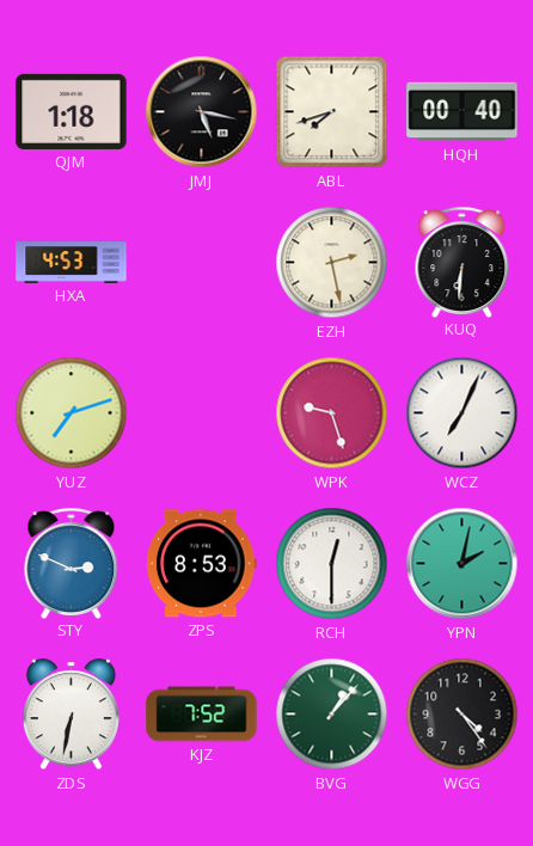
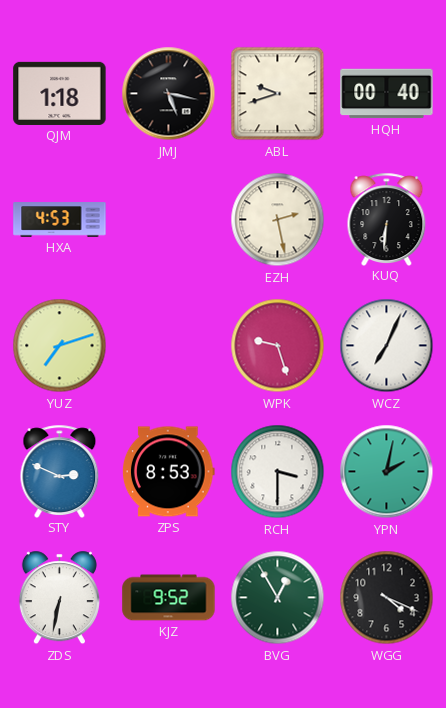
ABL: 7:42 -> 9:42 (278, 94)
RCH: 12:30 -> 3:30 (278, 472)
KJZ: 7:52 -> 9:52 (169, 598)
BVG: 1:07 -> 12:55 (278, 598)
WGG: 4:24 -> 4:19 (387, 598)
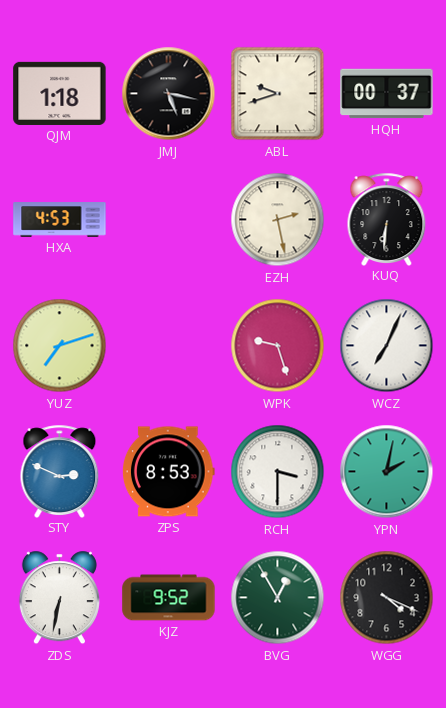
HQH: 00:40 -> 00:37 (387, 94)
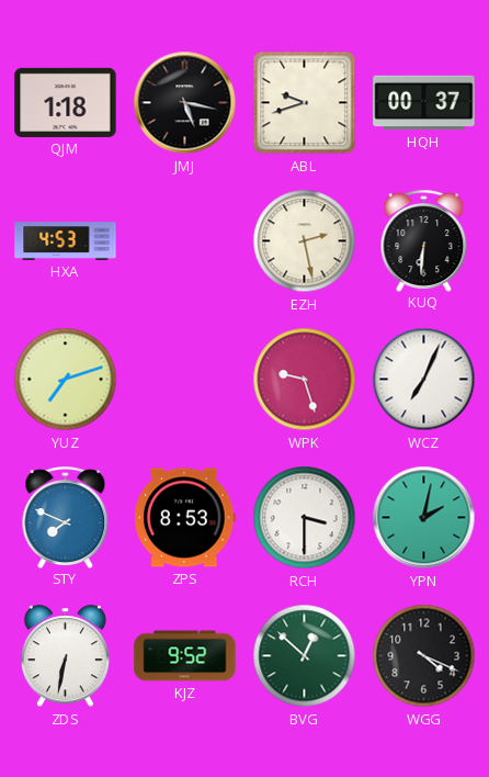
STY: 2:49 -> 7:49 (66, 517)
BVG: 12:55 -> 12:52 (305, 656)
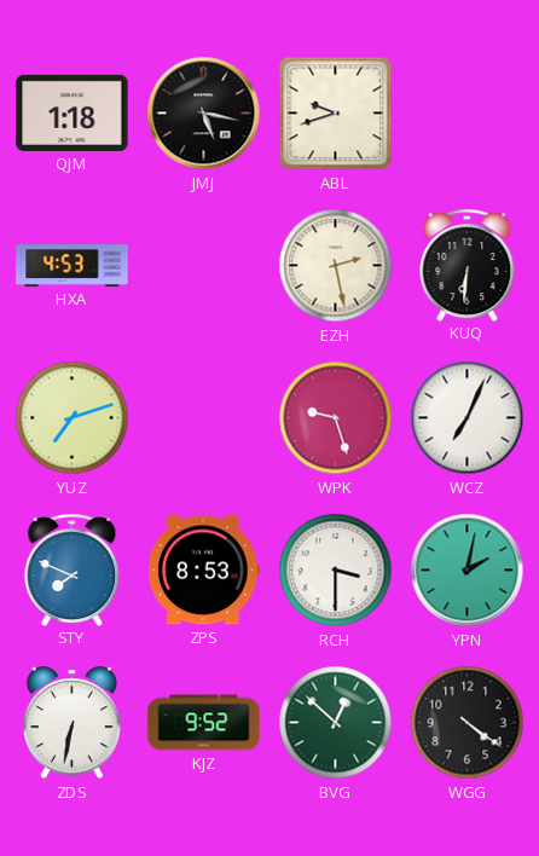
HQH: 00:37 -> none (424, 103)
WGG: 4:19 -> 4:21 (468, 723)
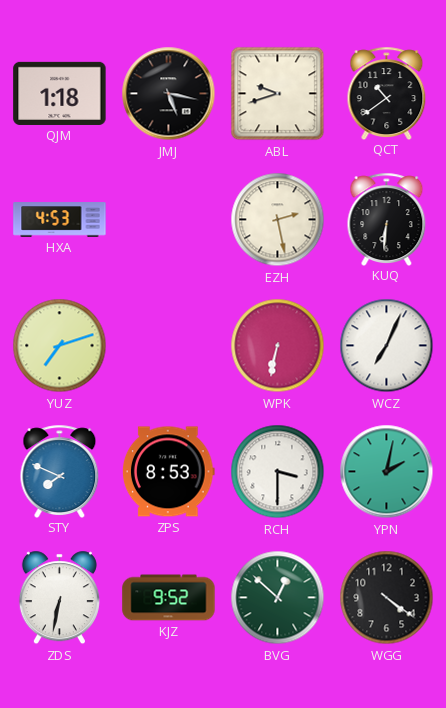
QCT: none -> 10:39 (387, 93)
WPK: 9:27 -> 6:32 (278, 346)
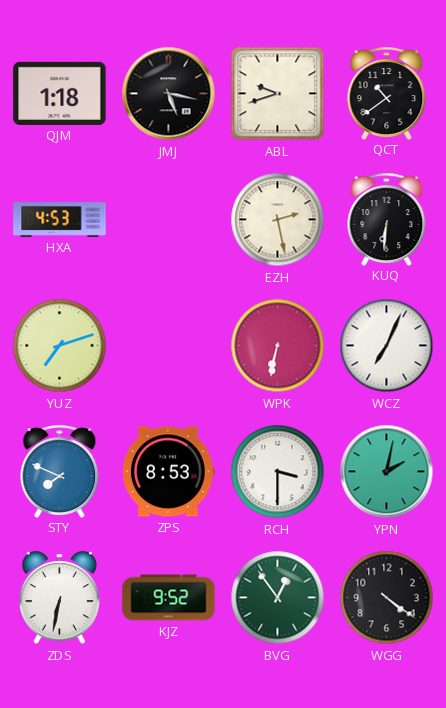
BVG: 12:52 -> 12:54 (278, 598)
